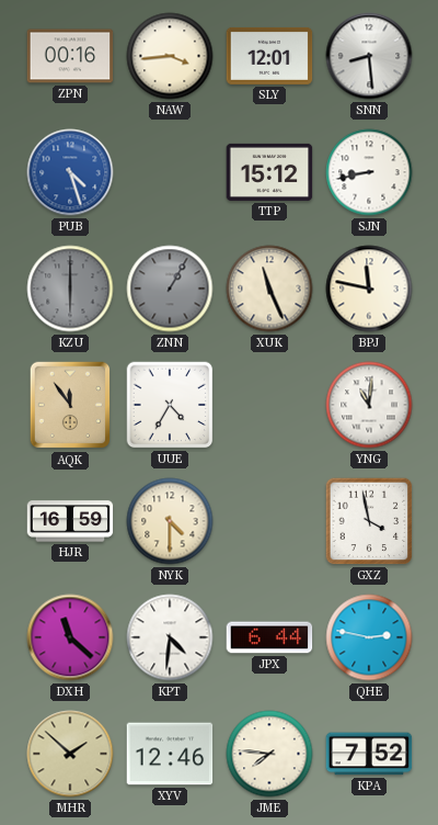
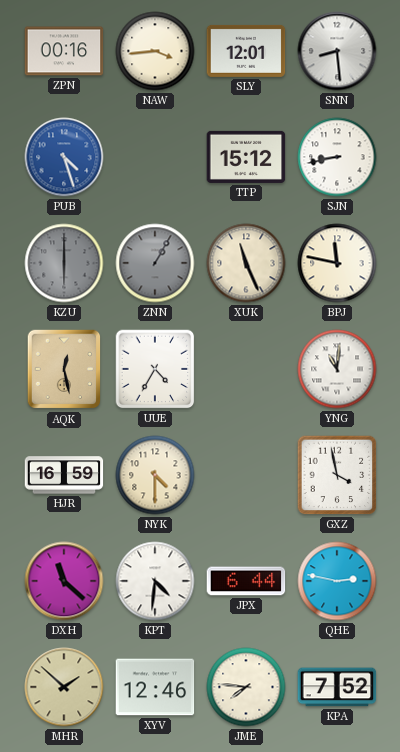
AQK: 11:54 -> 12:28 (64, 369)
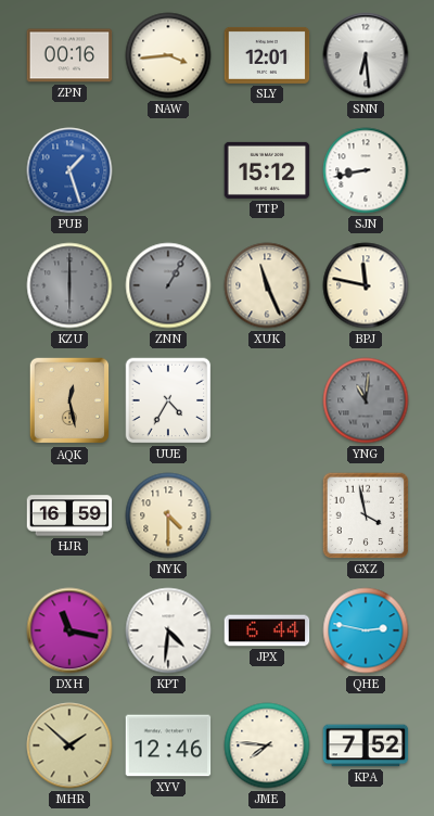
SNN: 8:29 -> 6:29 (366, 55)
PUB: 4:27 -> 1:27 (69, 170)
YNG dial: white -> grey (366, 400)
DXH: 11:22 -> 11:17 (69, 630)
